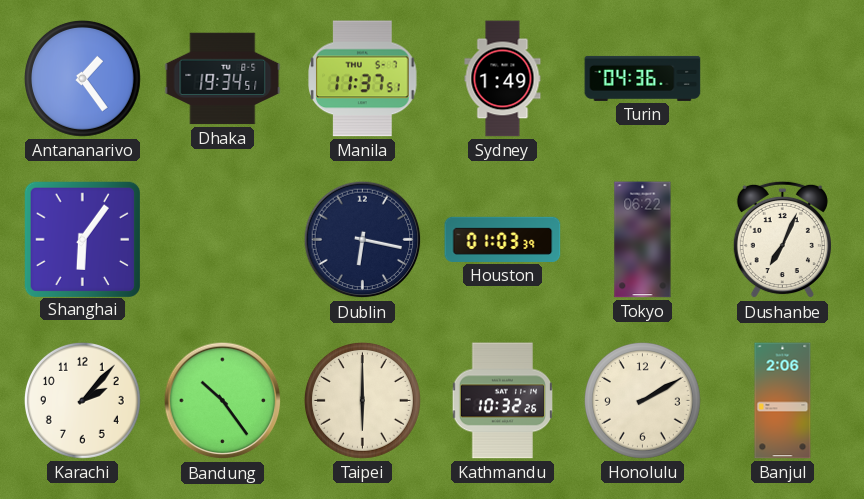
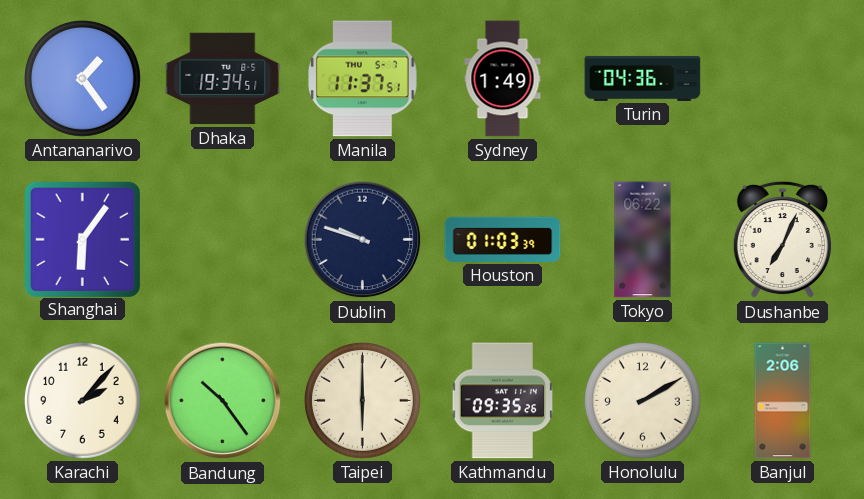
Dublin: 6:17 -> 9:48 (363, 240)
Kathmandu: 10:32 -> 09:35 (502, 401)
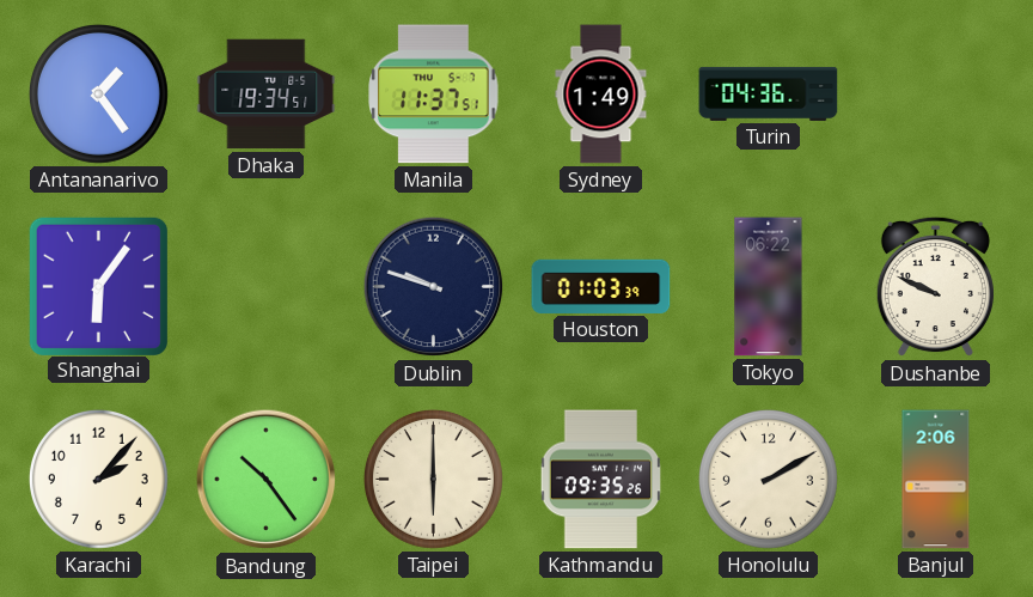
Dushanbe: 7:04 -> 9:49 (935, 287)
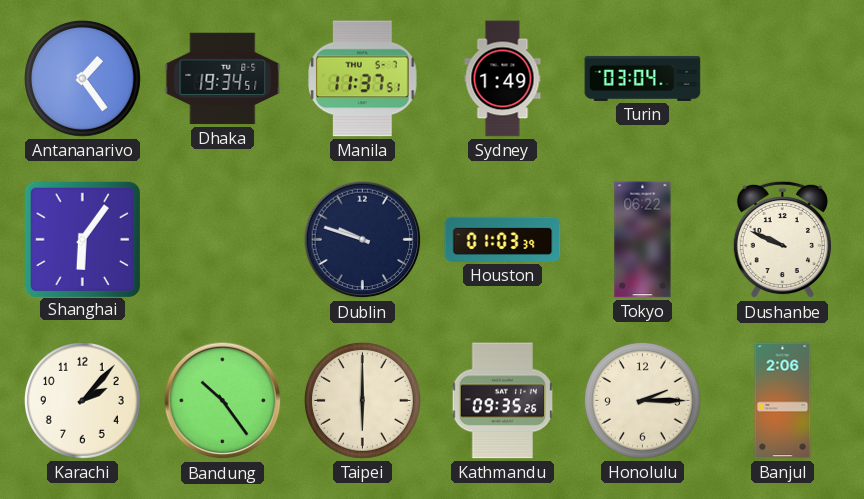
Turin: 04:36 -> 03:04 (643, 78)
Honolulu: 2:10 -> 2:15 (642, 400)
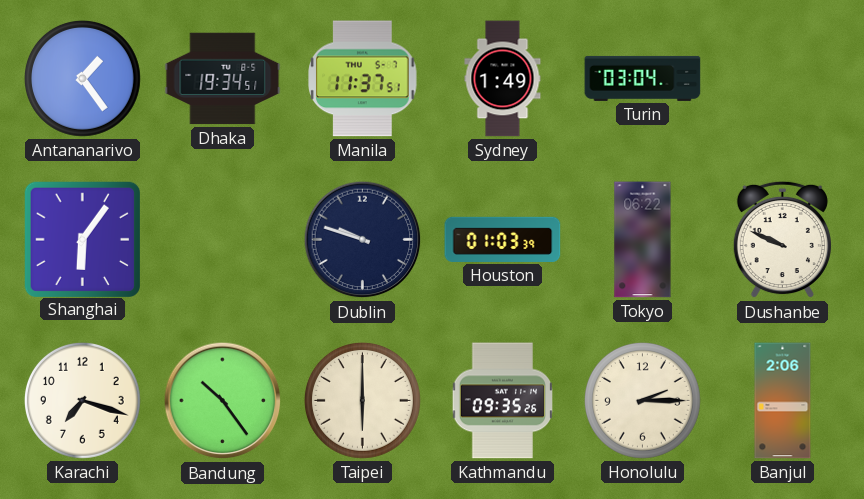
Karachi: 2:07 -> 7:18 (82, 400)
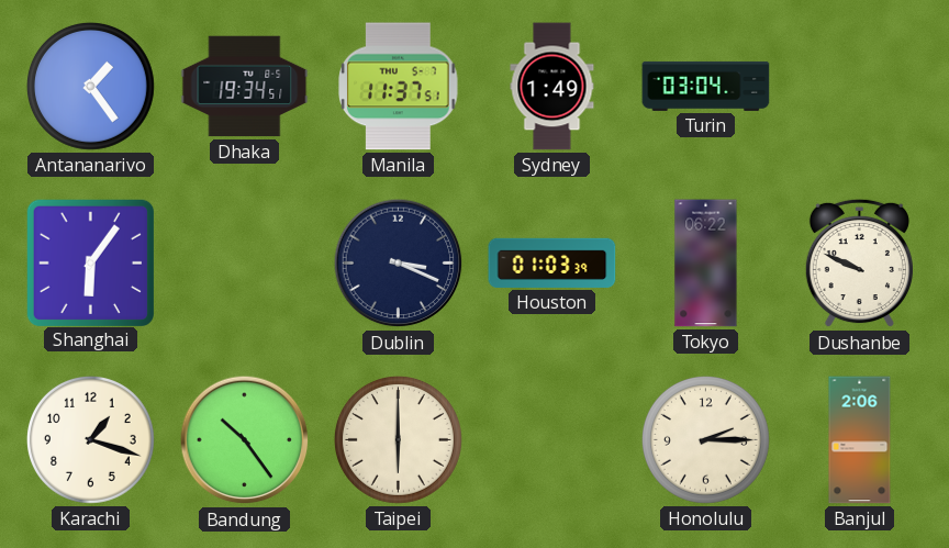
Dublin: 9:48 -> 3:19 (399, 264)
Karachi: 7:18 -> 1:18 (90, 439)
Kathmandu: 09:35 -> none (502, 401)
